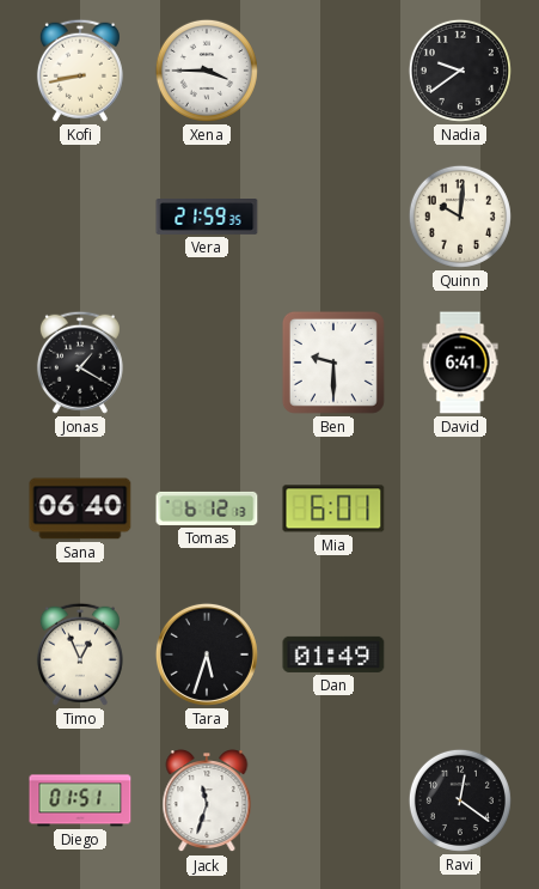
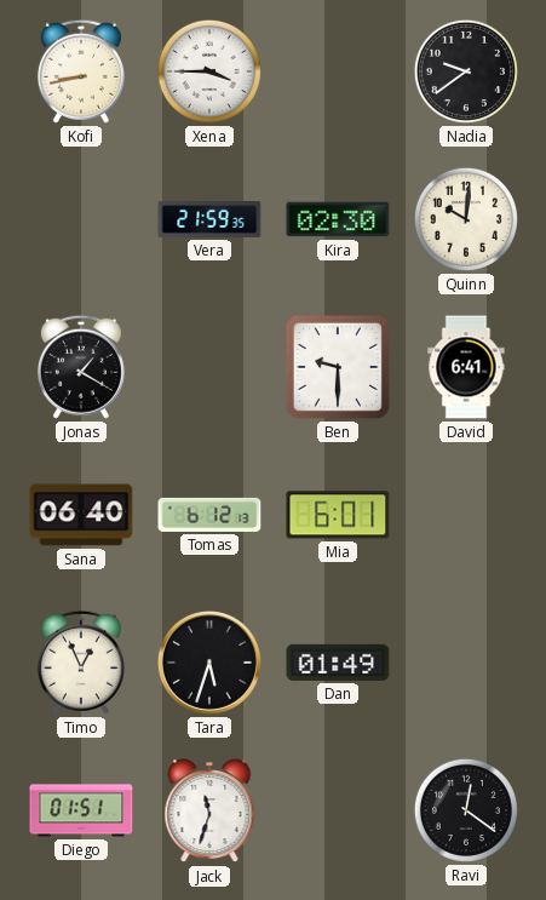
Kira: none -> 02:30 (338, 219)
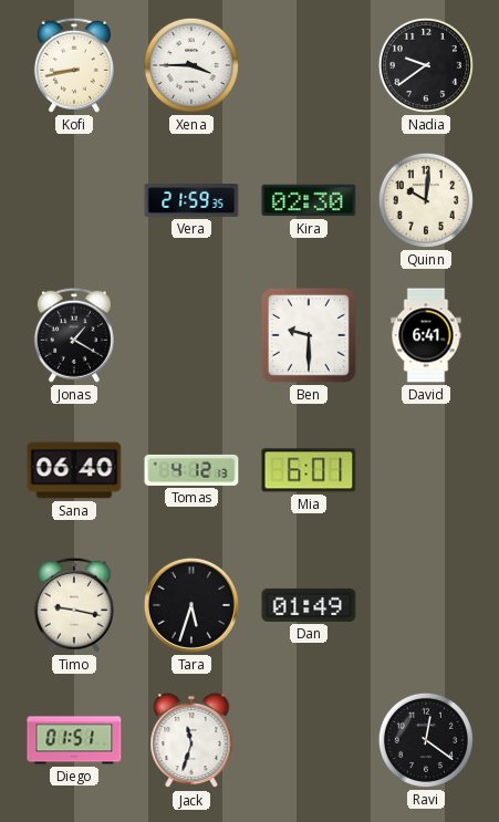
Tomas: 6:12 -> 4:12 (191, 470)
Timo: 12:56 -> 9:17 (74, 605)
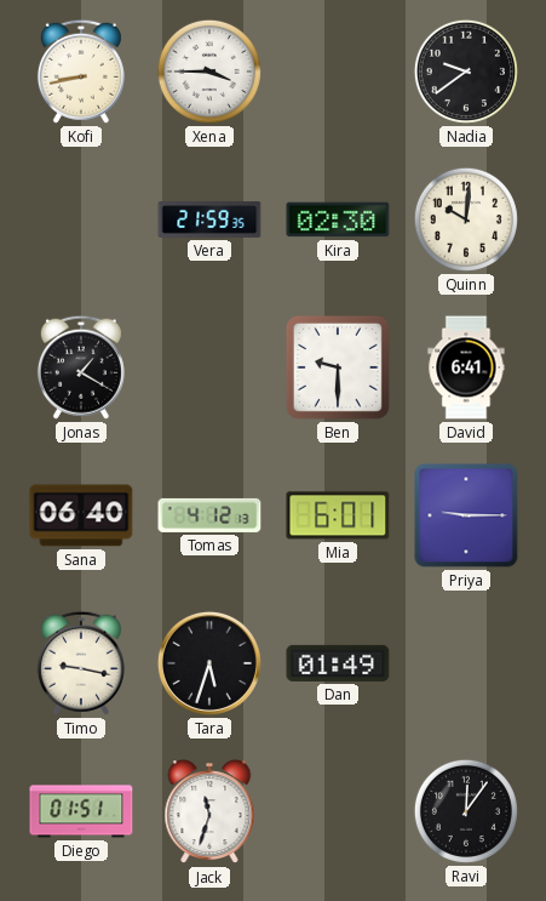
Priya: none -> 9:15 (466, 515)
Ravi: 12:21 -> 12:06 (466, 811)
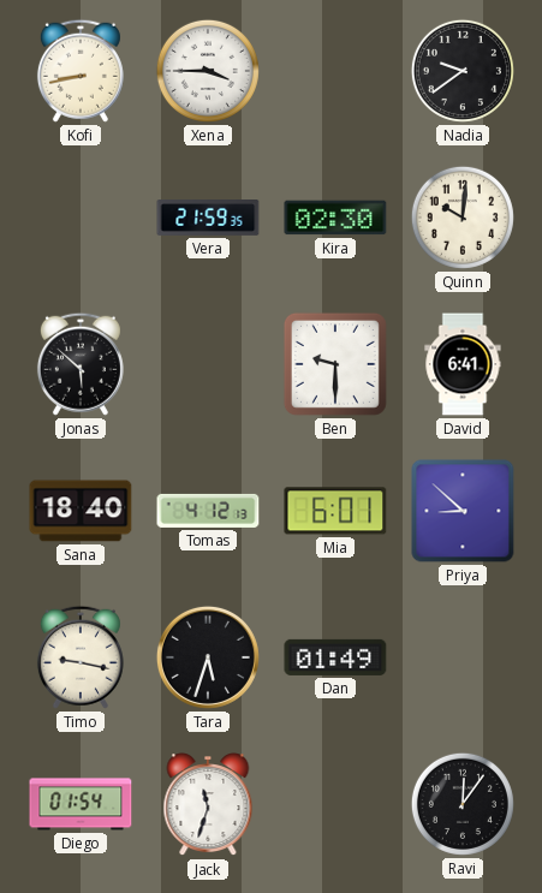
Jonas: 1:20 -> 5:52 (81, 364)
Sana: 06:40 -> 18:40 (81, 511)
Priya: 9:15 -> 8:52 (463, 511)
Diego: 01:51 -> 01:54 (81, 804)
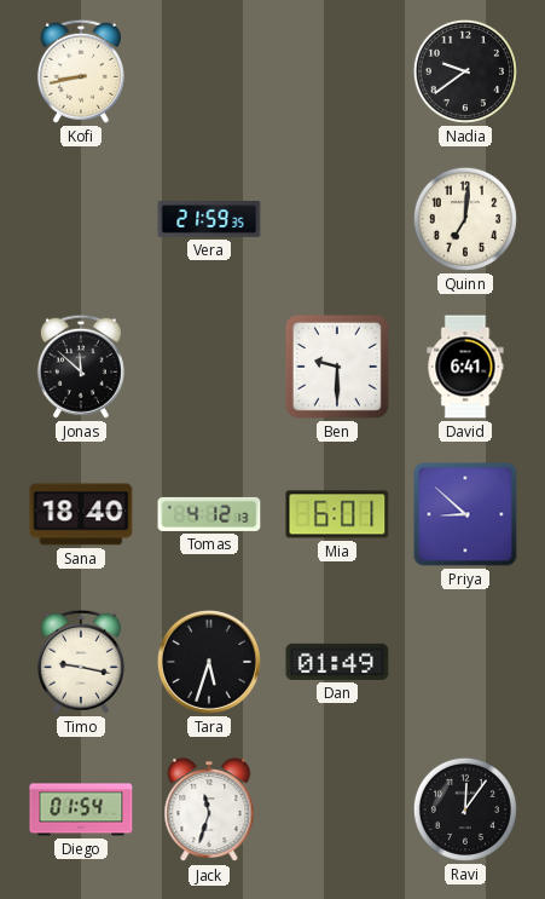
Xena: 3:45 -> none (208, 71)
Kira: 02:30 -> none (335, 218)
Quinn: 10:01 -> 7:01 (465, 219)
Jonas: 5:52 -> 11:52 (81, 367)
